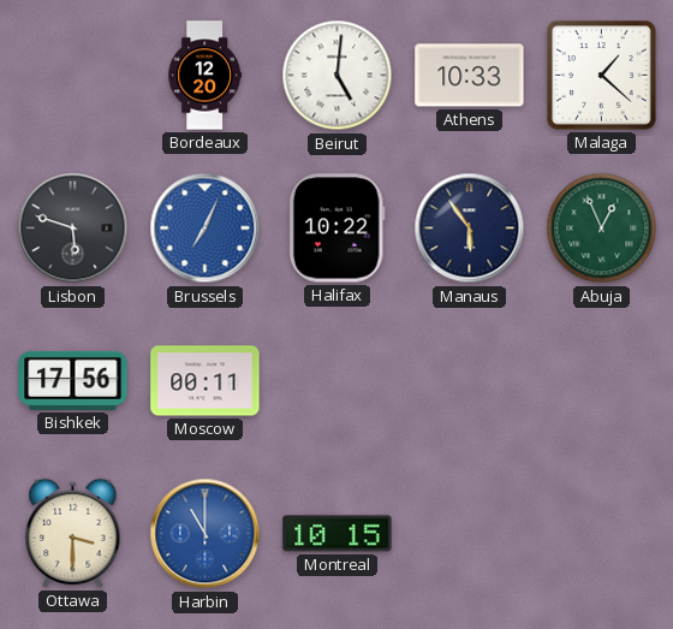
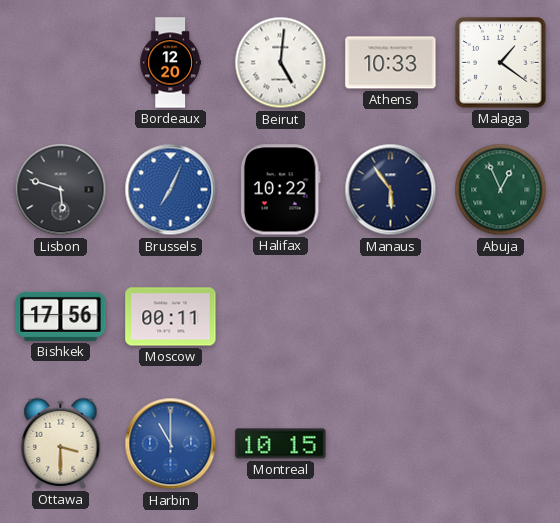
Malaga: 1:22 -> 1:21 (501, 63)
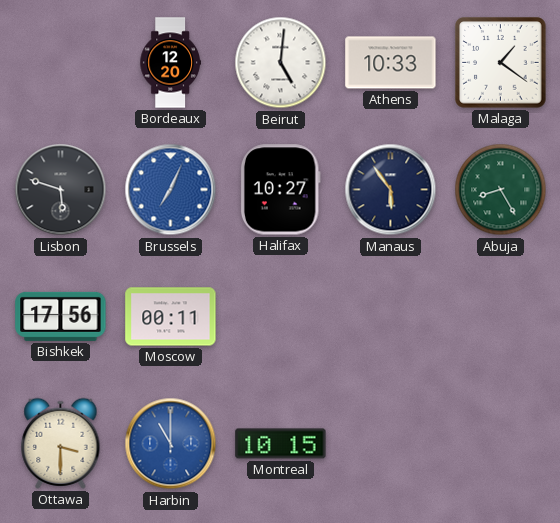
Halifax: 10:22 -> 10:27 (280, 190)
Abuja: 12:56 -> 8:25 (501, 190)
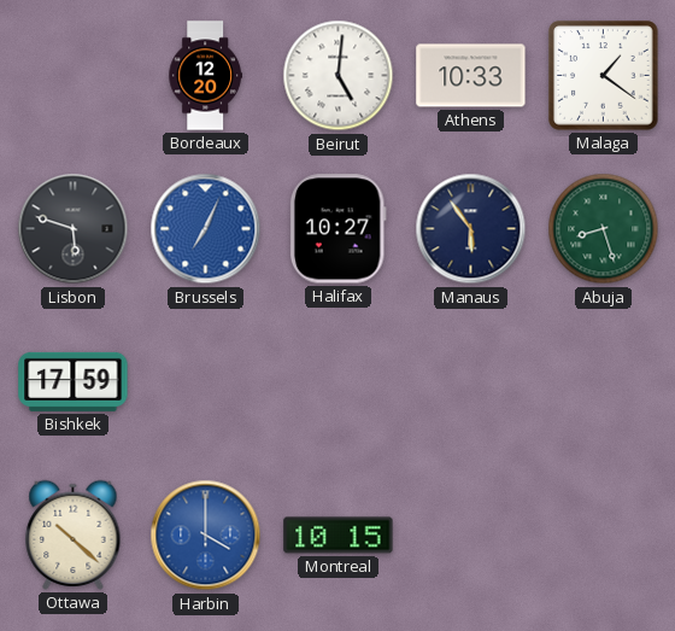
Abuja: 8:25 -> 8:27 (604, 229)
Bishkek: 17:56 -> 17:59 (74, 381)
Moscow: 00:11 -> none (171, 317)
Ottawa: 3:30 -> 10:22 (74, 534)
Harbin: 11:00 -> 4:00 (206, 536)
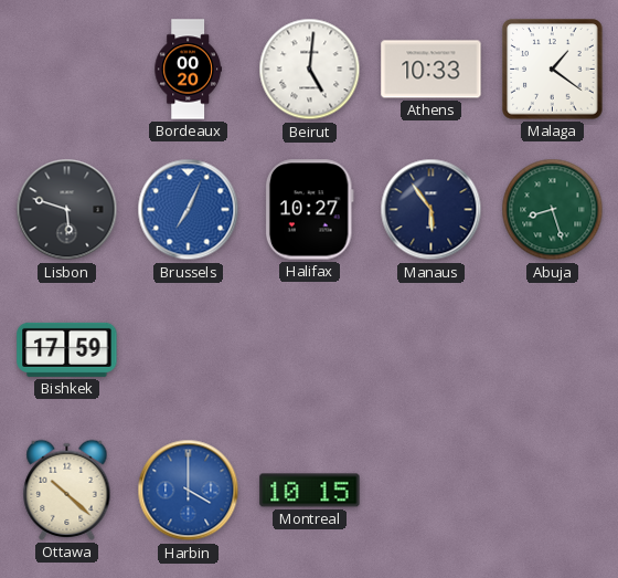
Bordeaux: 12:20 -> 00:20 (188, 70)
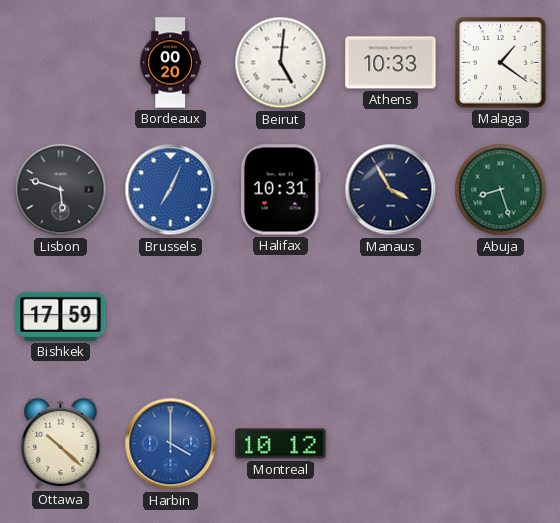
Halifax: 10:27 -> 10:31 (280, 190)
Manaus: 5:54 -> 3:55 (391, 190)
Montreal: 10:15 -> 10:12 (281, 444)
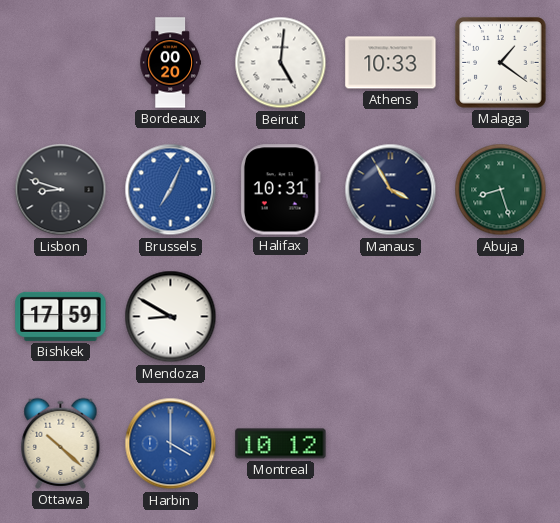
Lisbon: 5:48 -> 8:48 (61, 190)
Mendoza: none -> 8:50 (171, 317)
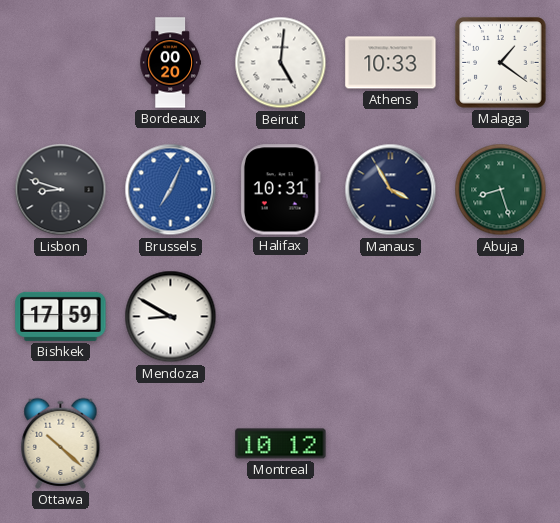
Harbin: 4:00 -> none (171, 444)
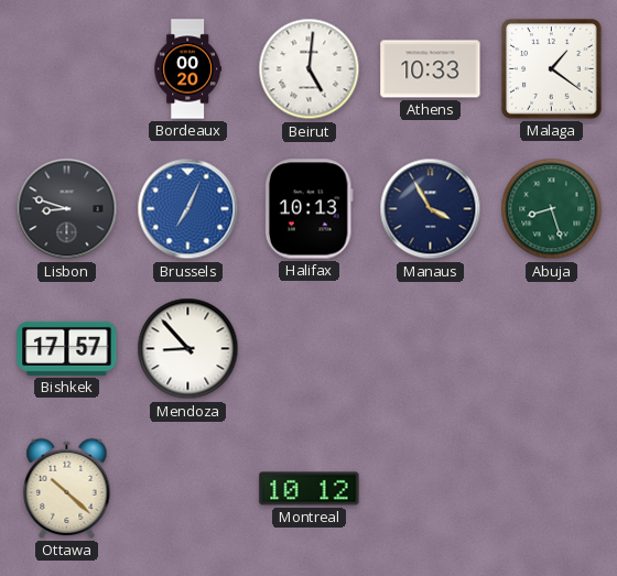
Halifax: 10:31 -> 10:13 (308, 209)
Bishkek: 17:59 -> 17:57 (67, 348)
Mendoza: 8:50 -> 8:53 (188, 349)
